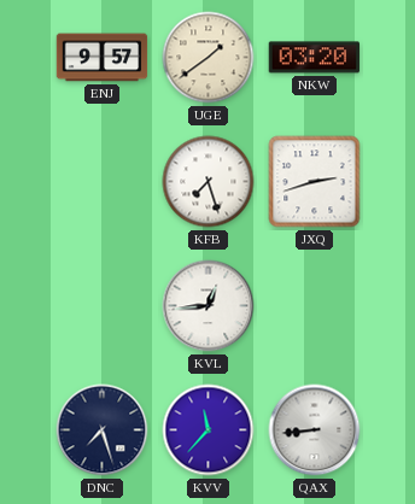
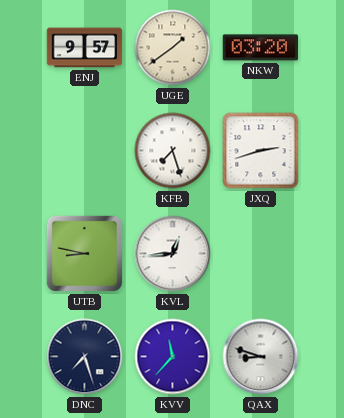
UTB: none -> 8:47 (85, 254)
QAX: 8:44 -> 8:48 (261, 357)
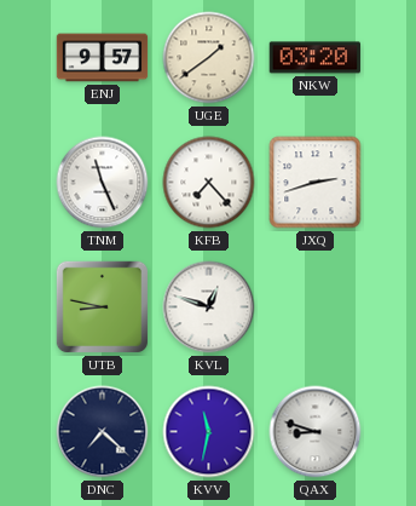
TNM: none -> 11:26 (103, 183)
KFB: 7:27 -> 7:23 (209, 183)
KVL: 12:44 -> 12:48 (209, 307)
DNC: 7:27 -> 7:22 (103, 432)
KVV: 11:37 -> 11:32 (209, 432)
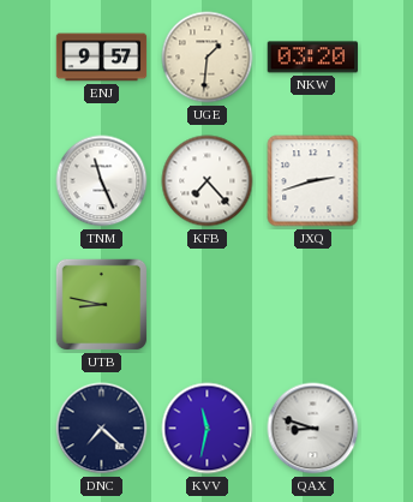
UGE: 1:39 -> 1:31 (208, 58)
KVL: 12:48 -> none (209, 307)
